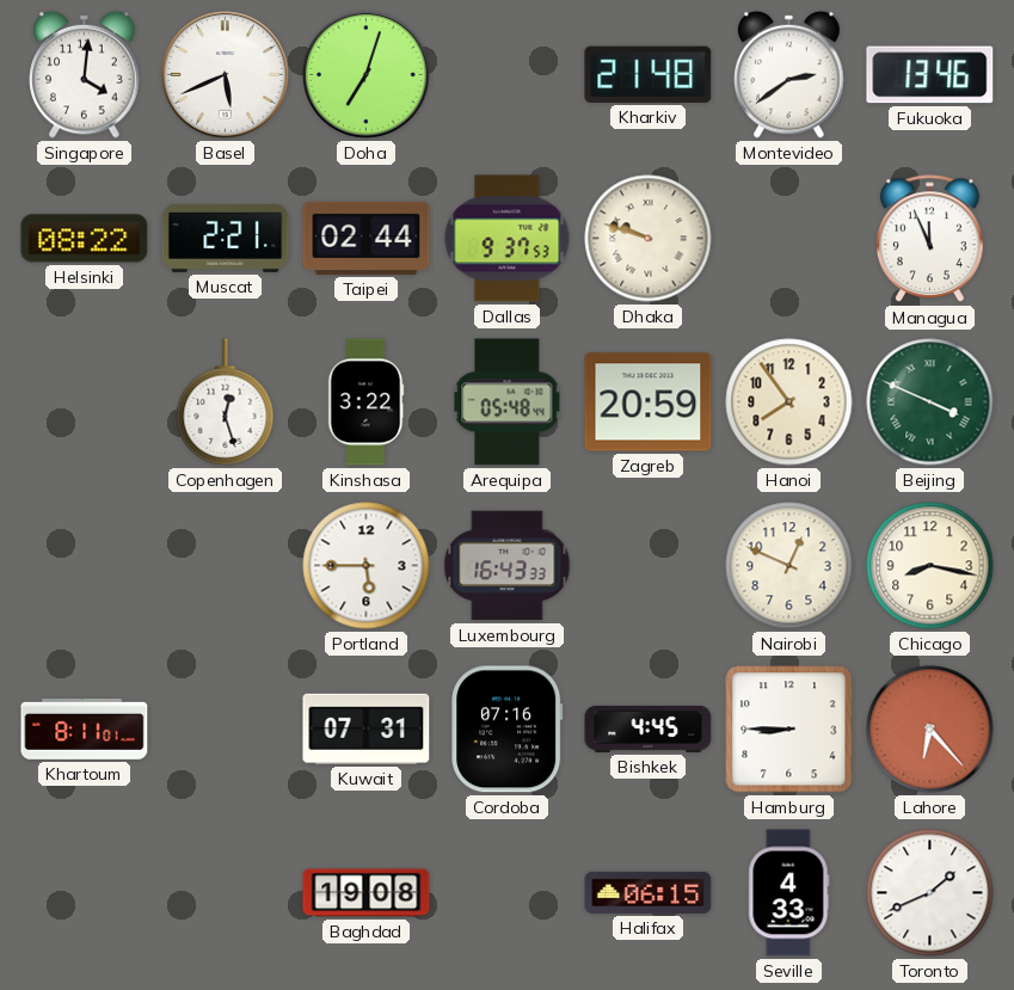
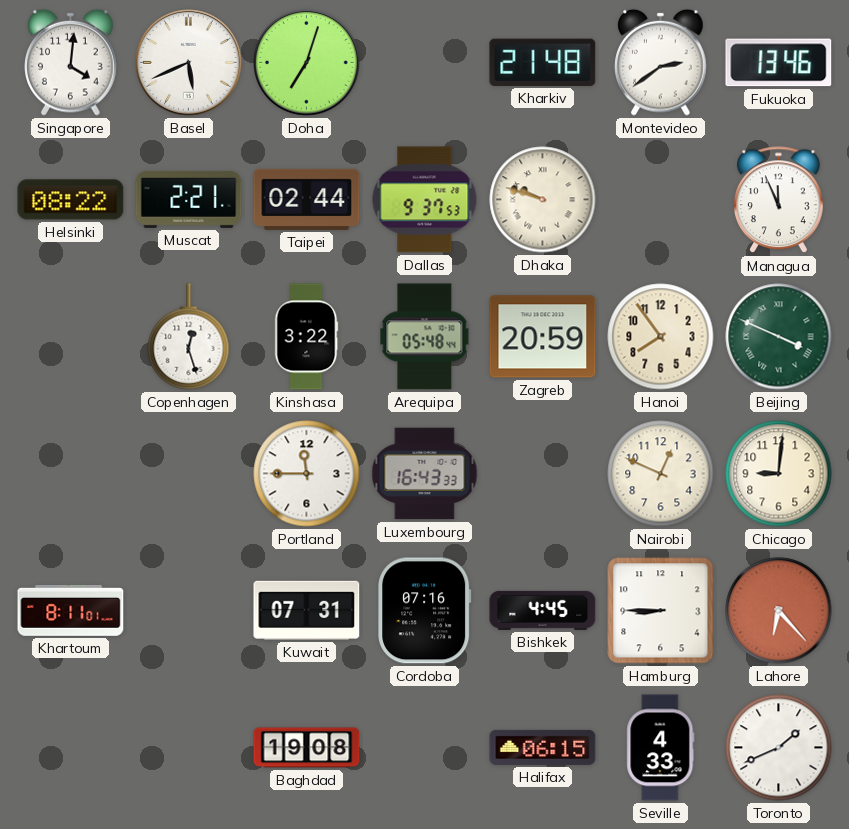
Portland: 5:45 -> 11:45 (307, 474)
Chicago: 8:17 -> 9:01 (779, 474)
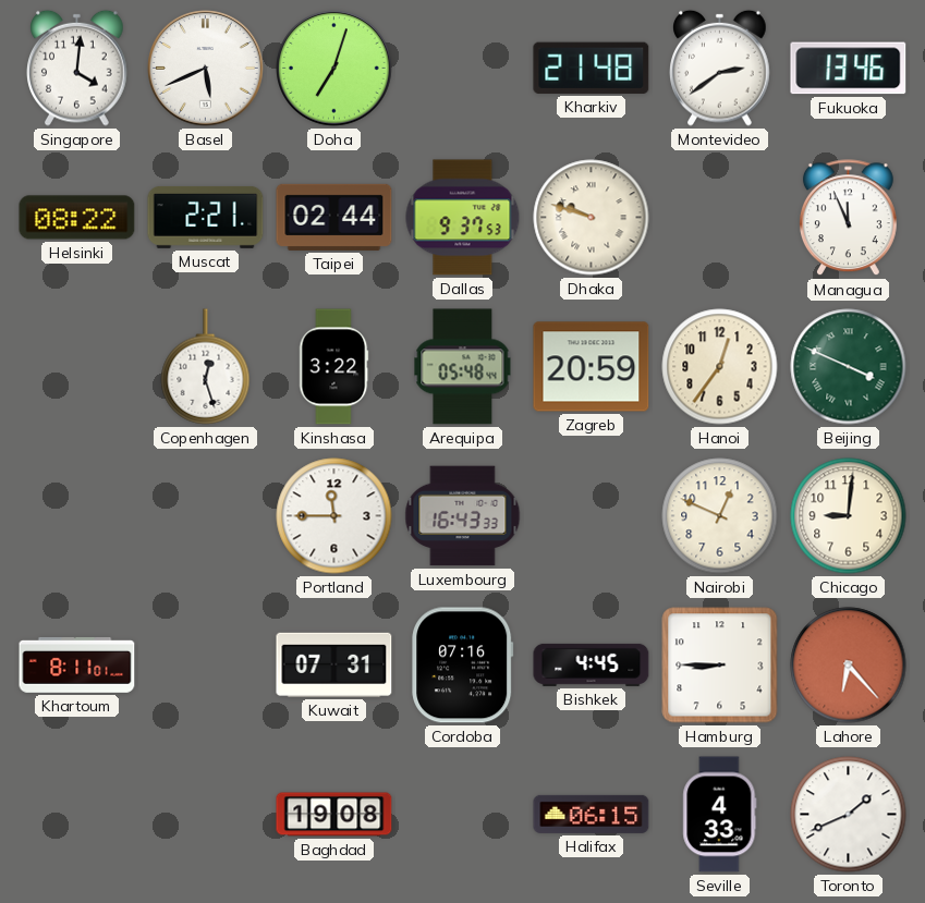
Hanoi: 7:54 -> 12:36 (720, 367)
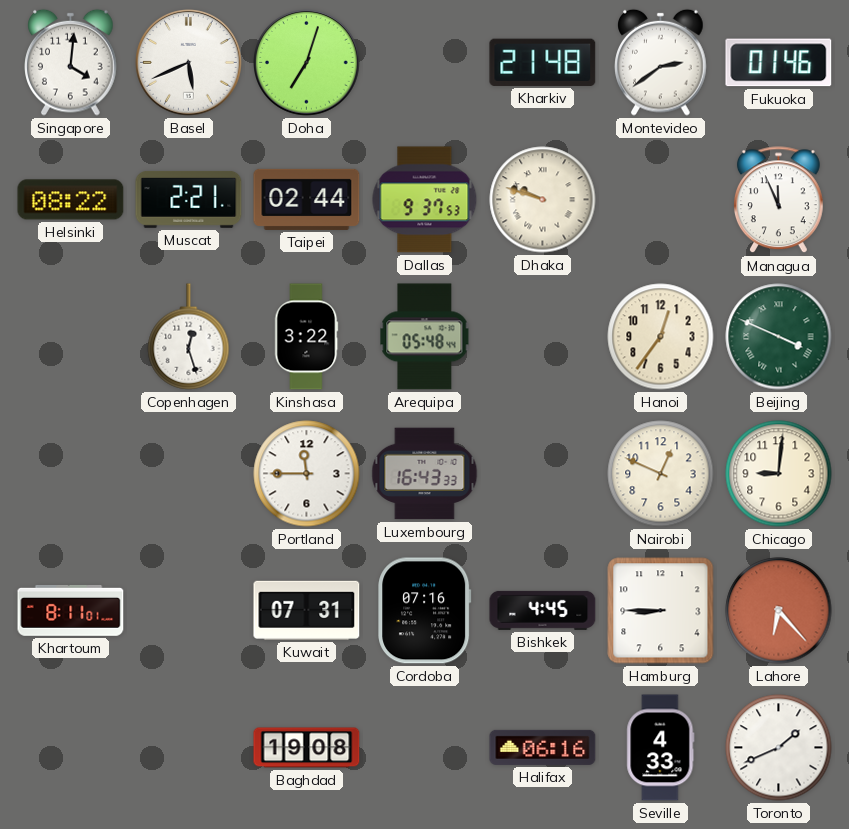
Fukuoka: 13:46 -> 01:46 (779, 63)
Zagreb: 20:59 -> none (592, 367)
Halifax: 06:15 -> 06:16 (543, 747)
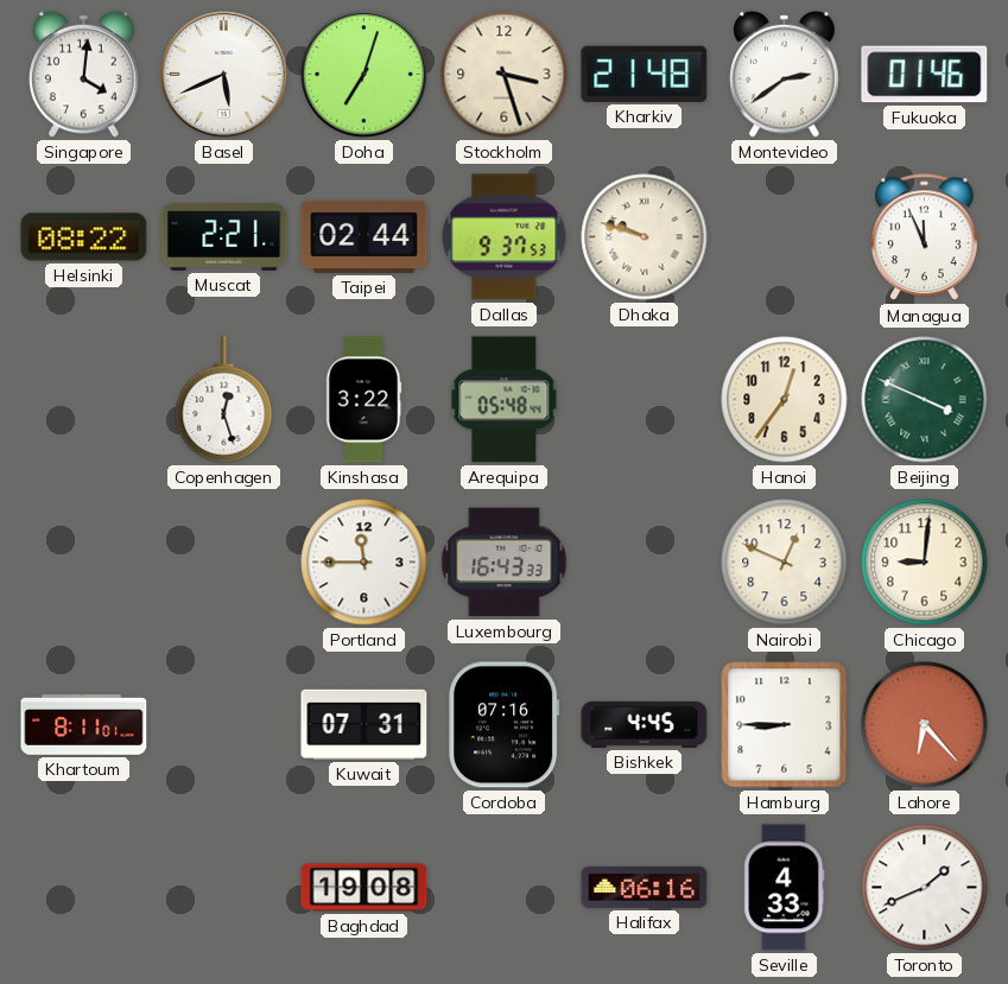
Stockholm: none -> 3:27 (505, 75)
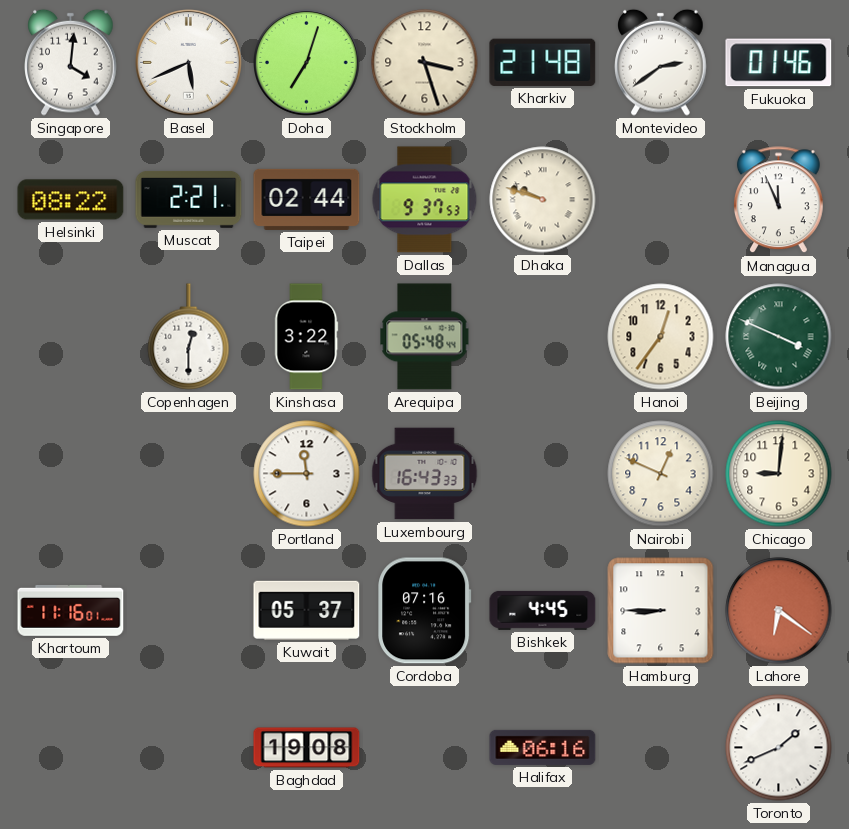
Copenhagen: 12:27 -> 12:30 (189, 337)
Khartoum: 8:11 -> 11:16 (71, 610)
Kuwait: 07:31 -> 05:37 (307, 610)
Lahore: 6:23 -> 6:21 (779, 611)
Seville: 4:33 -> none (785, 888)
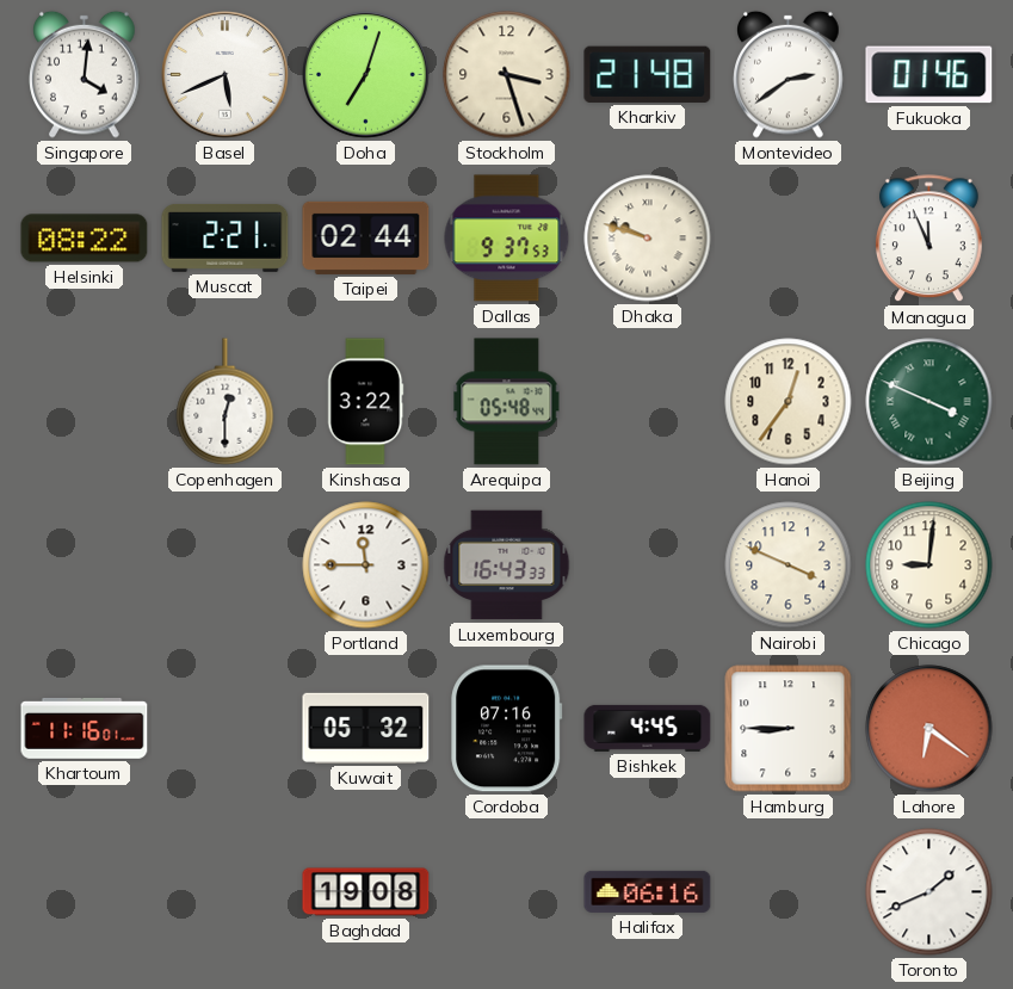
Nairobi: 12:49 -> 3:49 (789, 565)
Kuwait: 05:37 -> 05:32 (366, 728)
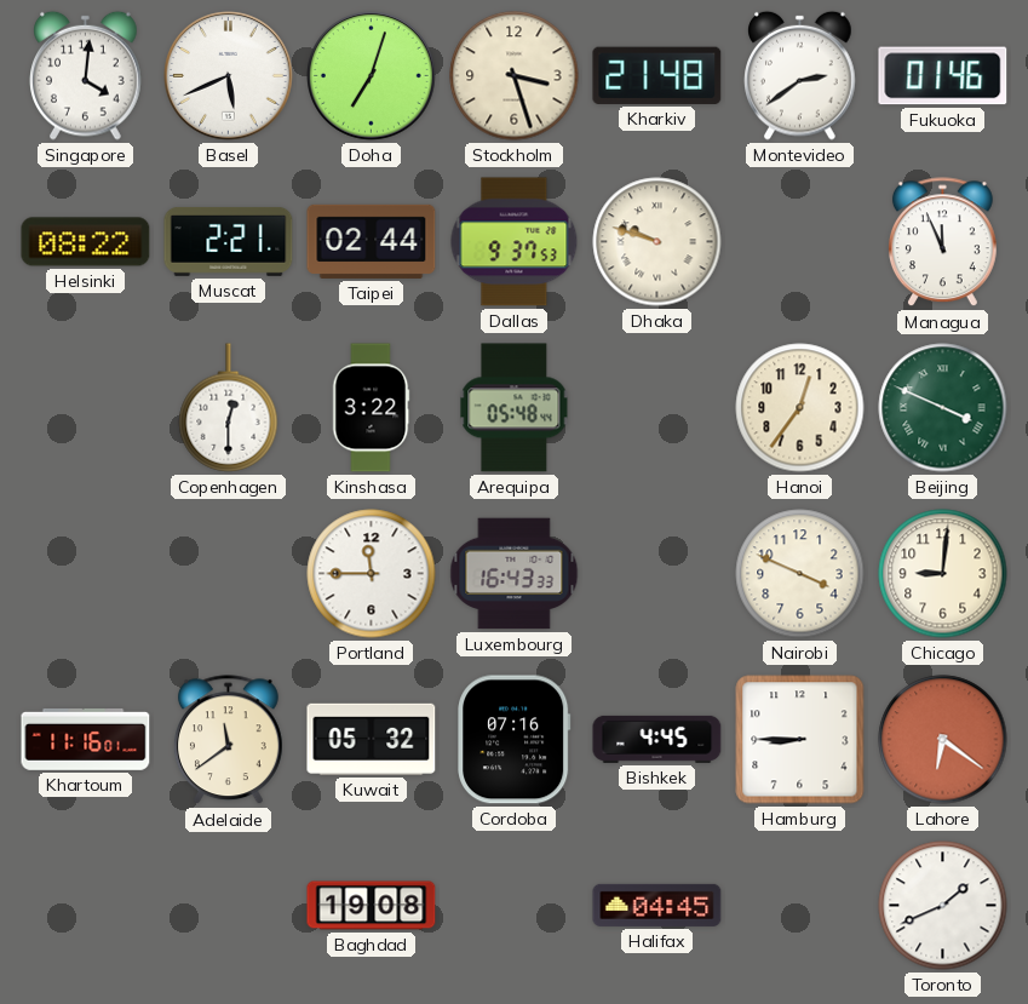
Adelaide: none -> 11:39 (228, 740)
Halifax: 06:16 -> 04:45 (657, 905)
